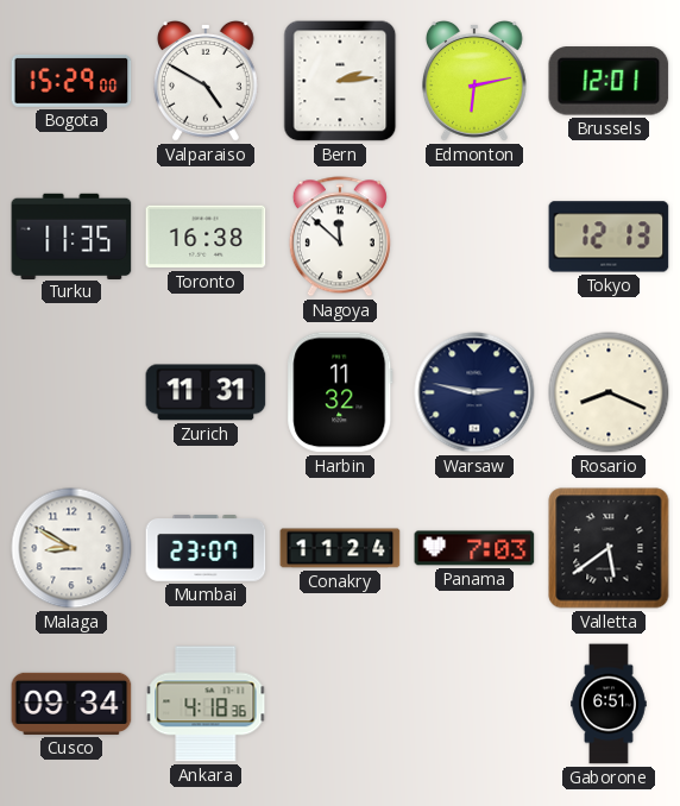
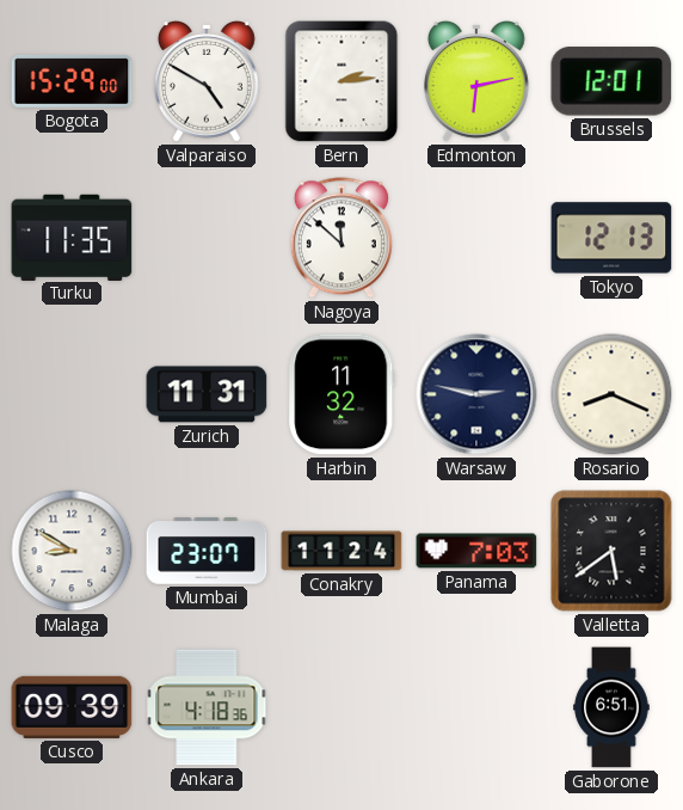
Toronto: 16:38 -> none (206, 237)
Cusco: 09:34 -> 09:39 (72, 707)
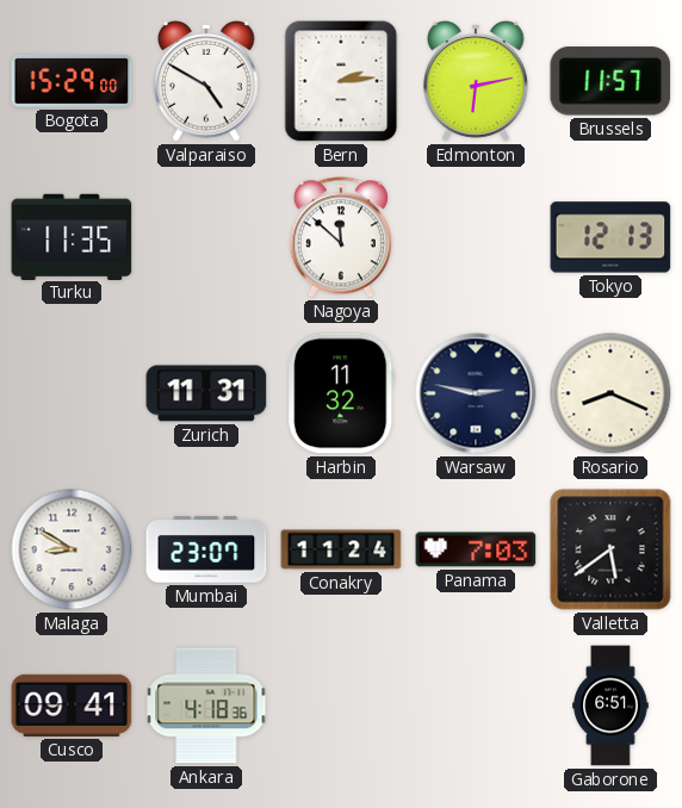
Brussels: 12:01 -> 11:57 (610, 81)
Cusco: 09:39 -> 09:41 (72, 706)
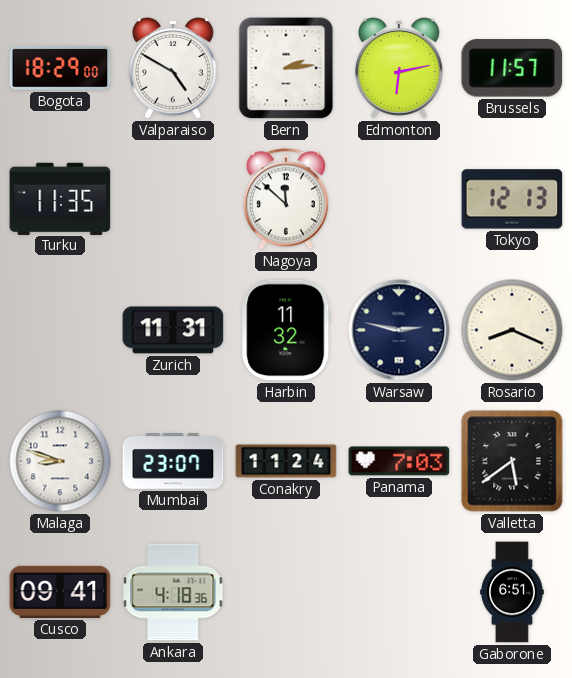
Bogota: 15:29 -> 18:29 (60, 68)
Malaga: 8:50 -> 8:48 (60, 461)
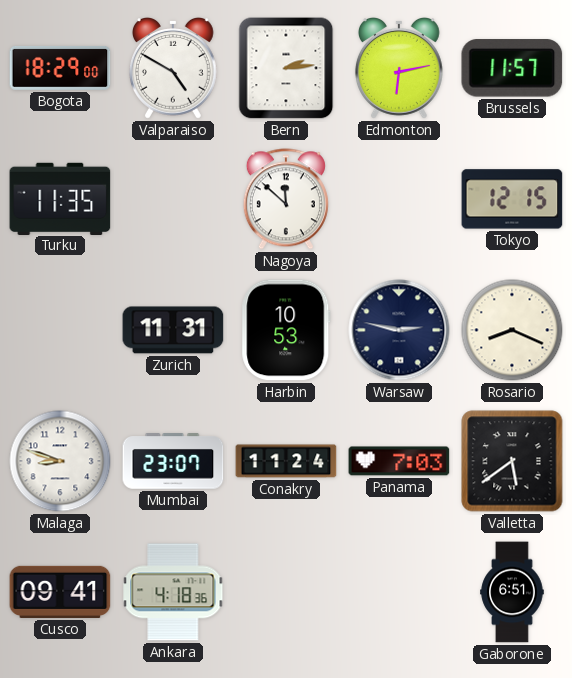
Tokyo: 12:13 -> 12:15 (512, 199)
Harbin: 11:32 -> 10:53 (286, 330)
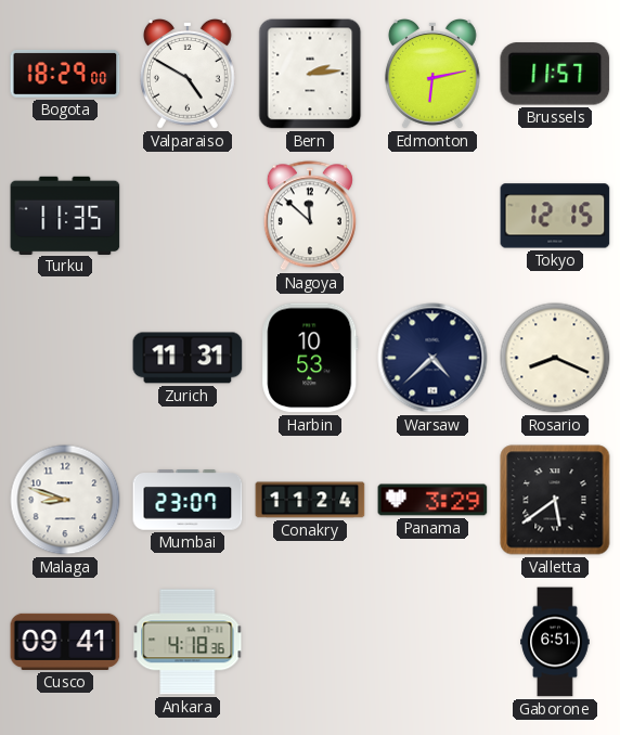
Warsaw: 2:47 -> 4:38 (432, 358)
Panama: 7:03 -> 3:29 (432, 500)
